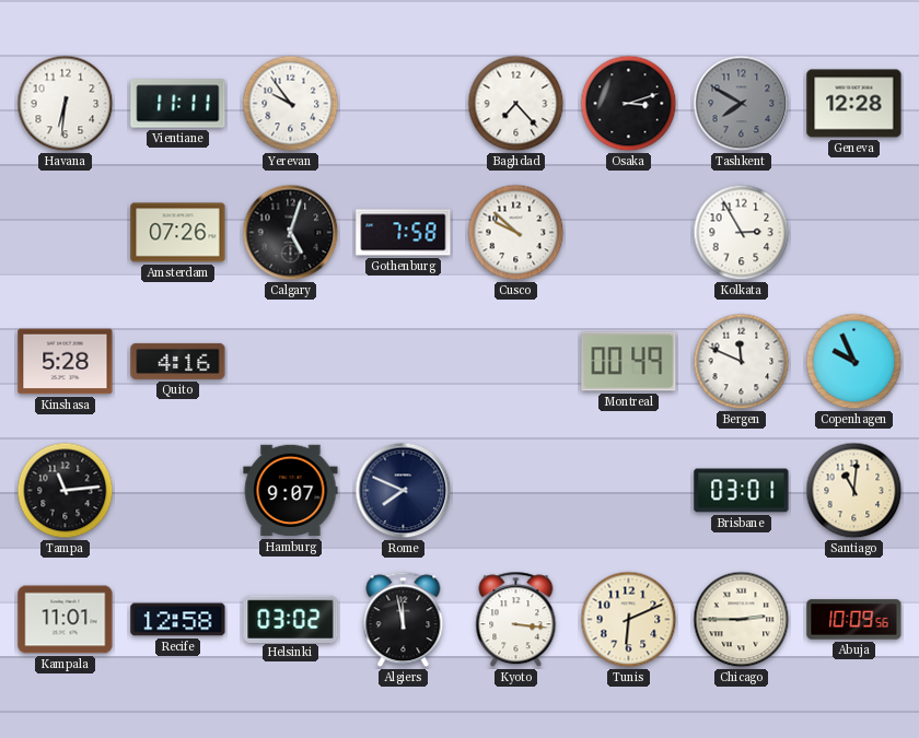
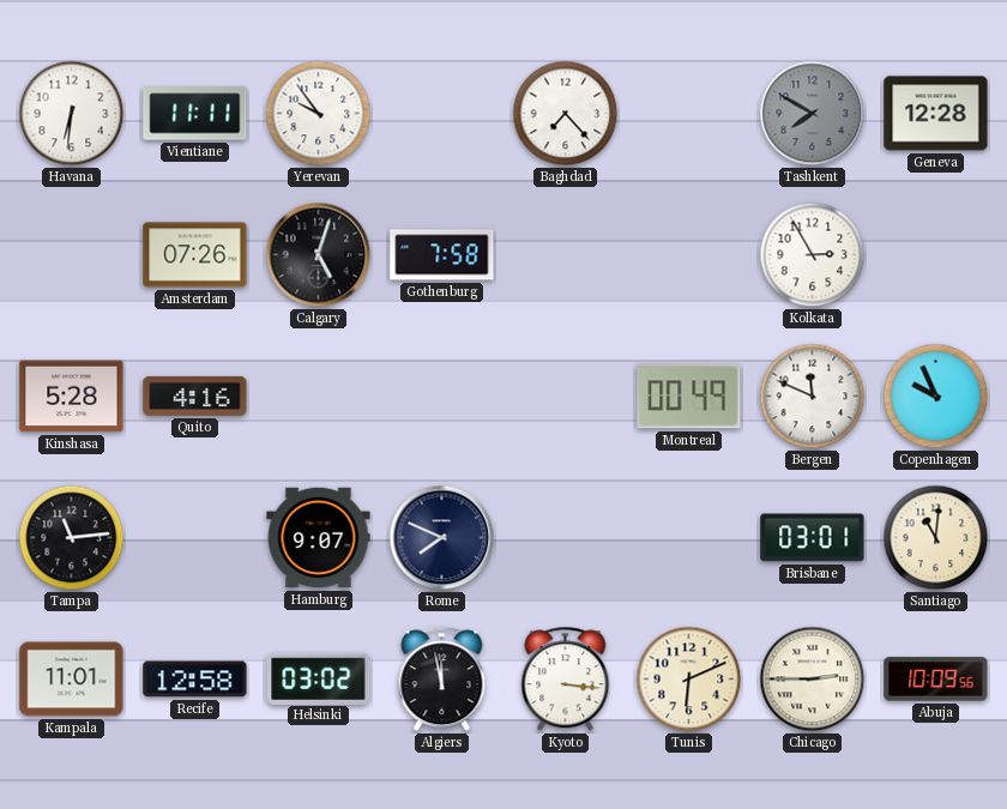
Osaka: 3:12 -> none (629, 104)
Cusco: 9:52 -> none (516, 233)
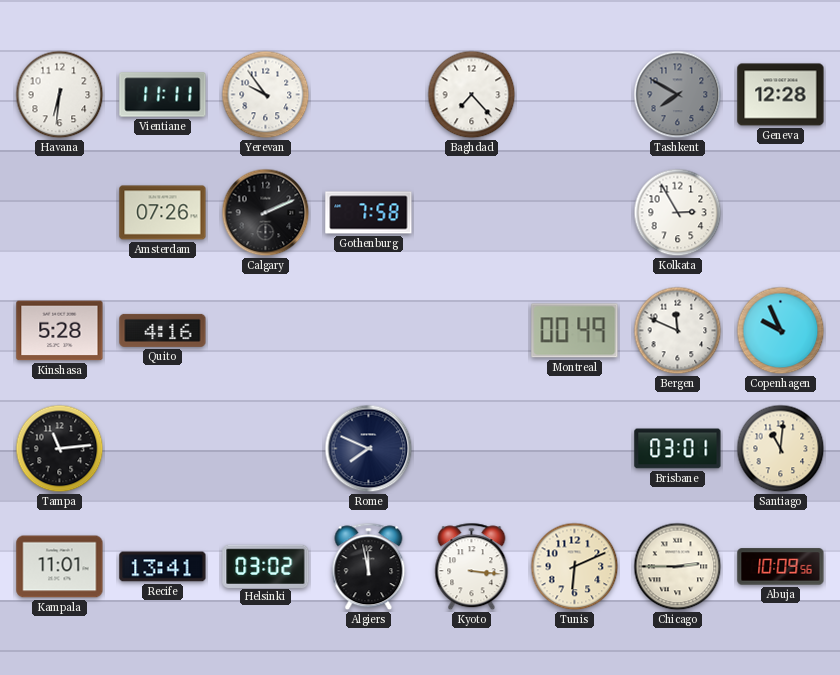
Calgary: 5:03 -> 2:11 (266, 213)
Hamburg: 9:07 -> none (319, 538)
Recife: 12:58 -> 13:41 (163, 567)
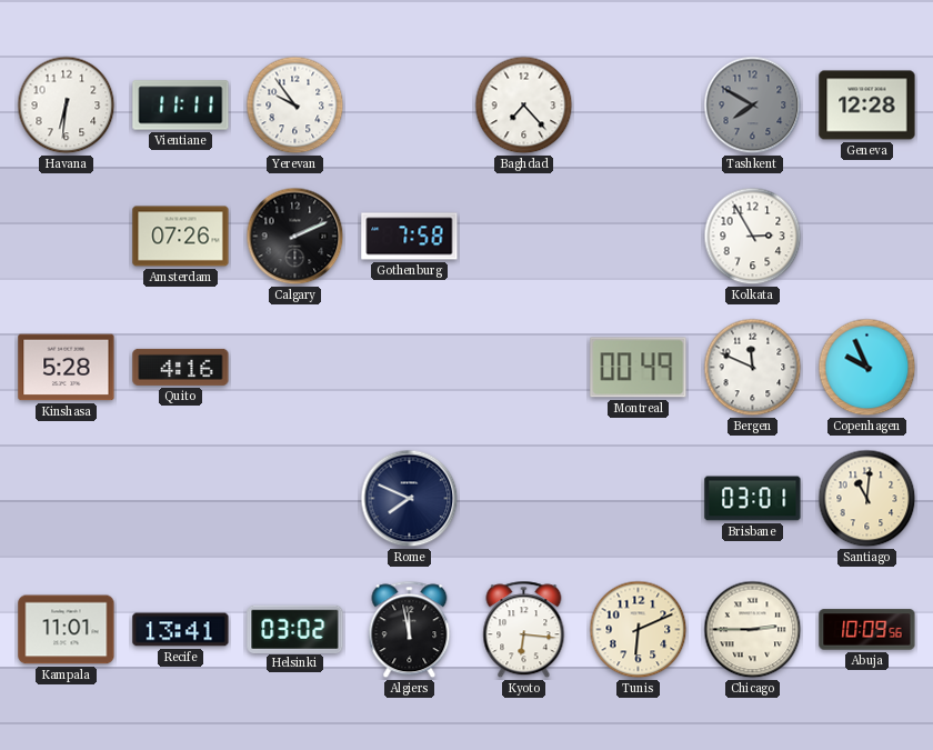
Tampa: 11:14 -> none (60, 449)
Kyoto: 3:16 -> 6:16 (524, 630)
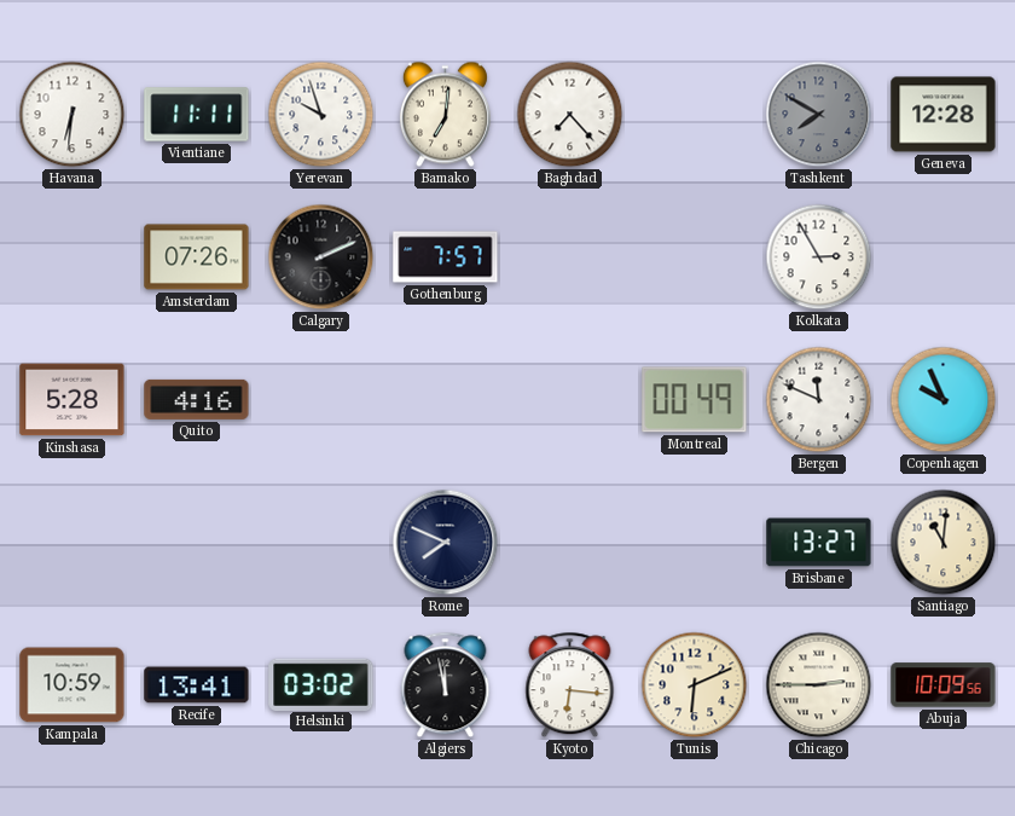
Yerevan: 9:54 -> 9:57 (321, 115)
Bamako: none -> 7:01 (445, 115)
Gothenburg: 7:58 -> 7:57 (446, 257)
Brisbane: 03:01 -> 13:27 (819, 543)
Kampala: 11:01 -> 10:59 (72, 685)
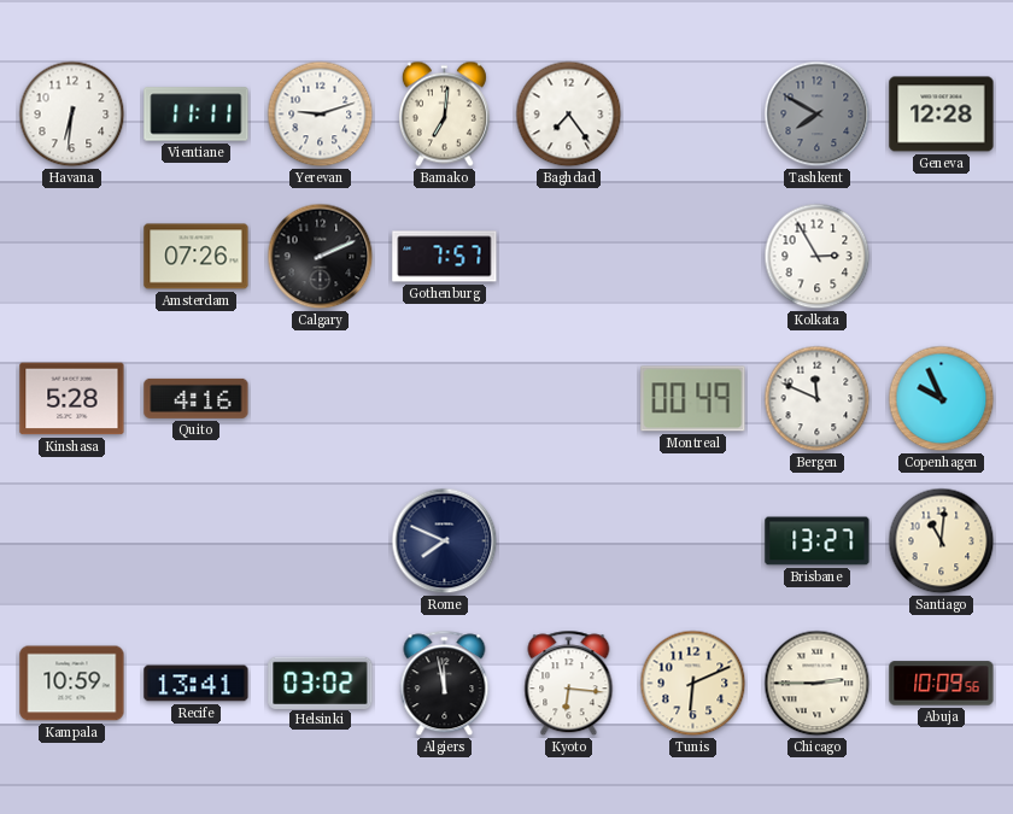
Yerevan: 9:57 -> 9:12 (321, 115)
Baghdad: 7:23 -> 7:24 (569, 115)
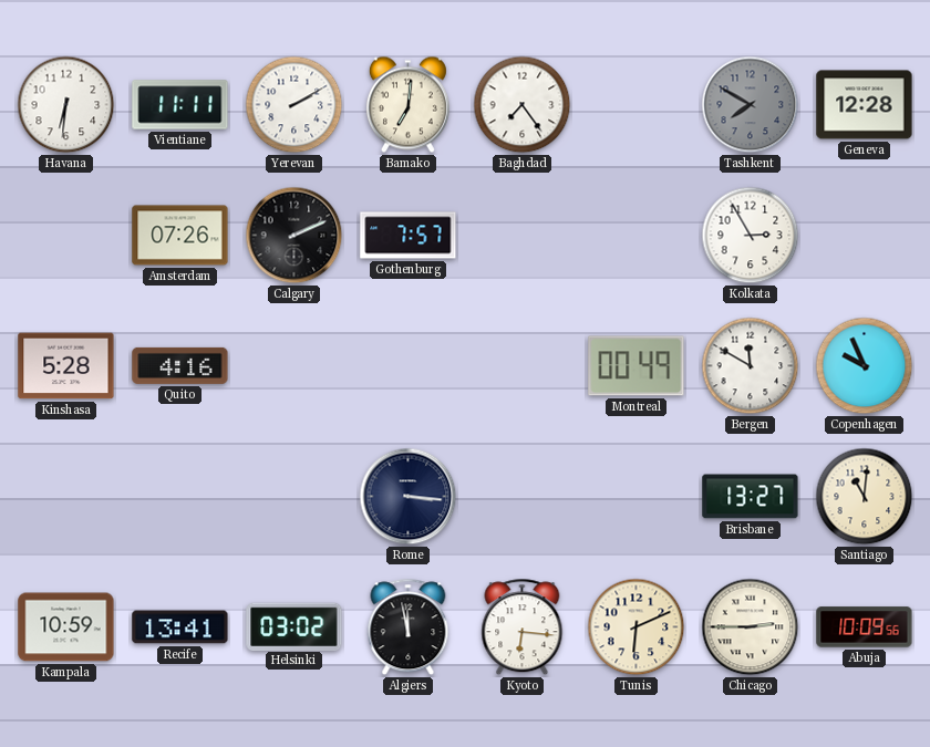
Yerevan: 9:12 -> 2:10 (294, 105)
Bergen: 11:49 -> 11:50 (751, 366)
Rome: 7:49 -> 3:16 (409, 497)
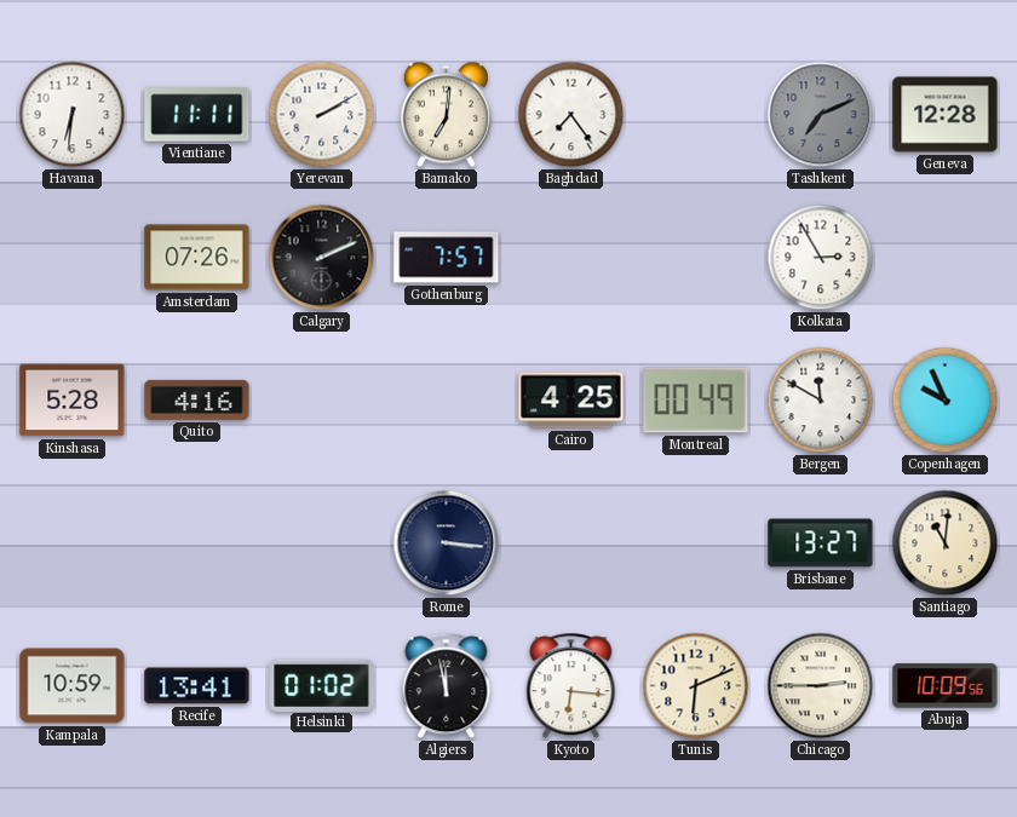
Tashkent: 7:50 -> 7:11 (821, 115)
Cairo: none -> 4:25 (571, 401)
Helsinki: 03:02 -> 01:02 (322, 685)
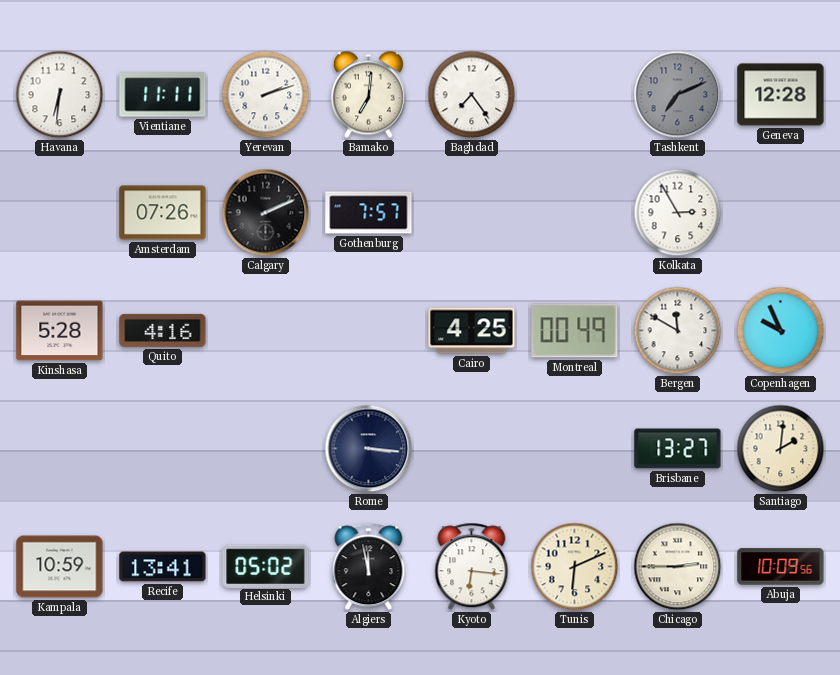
Yerevan: 2:10 -> 2:12 (266, 95)
Santiago: 11:01 -> 2:01 (781, 449)
Helsinki: 01:02 -> 05:02 (266, 566)
